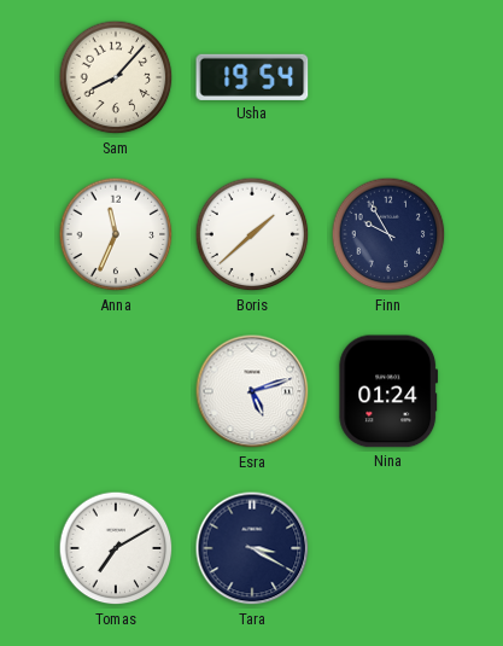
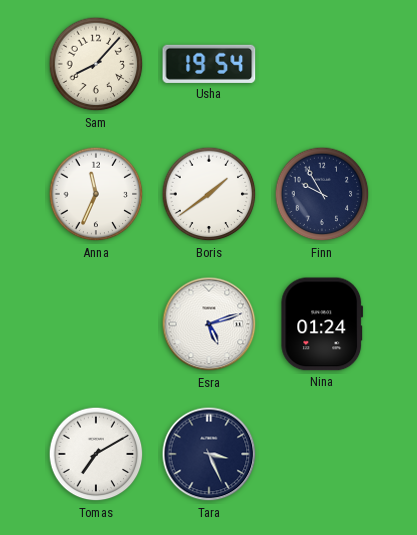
Boris: 1:38 -> 1:39 (209, 194)
Tara: 3:20 -> 3:26 (209, 454)
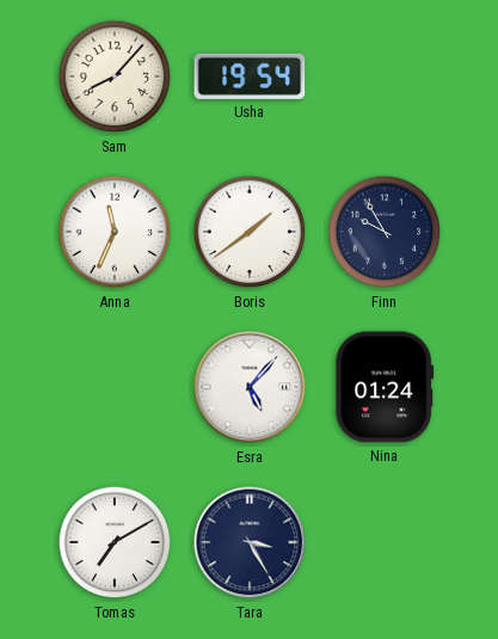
Esra: 5:12 -> 5:07 (250, 387)
Tara: 3:26 -> 3:25 (250, 542)
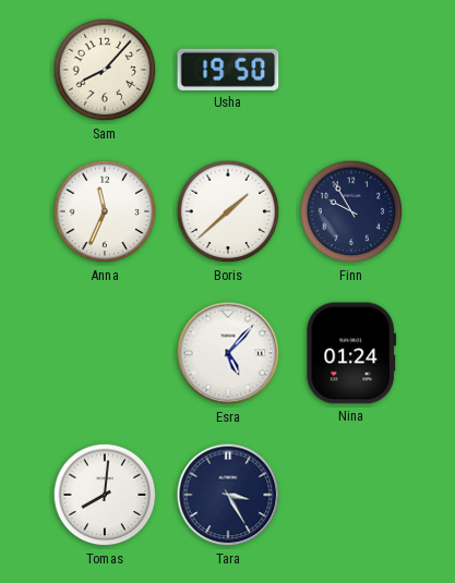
Usha: 19:54 -> 19:50 (228, 70)
Boris: 1:39 -> 1:38 (228, 211)
Tomas: 7:10 -> 8:01 (105, 495)
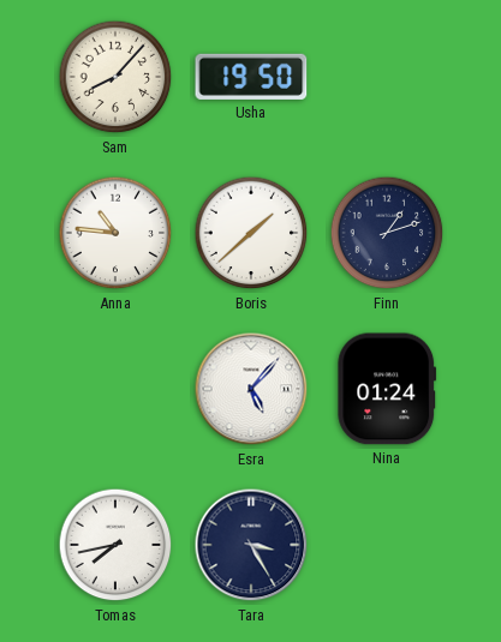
Anna: 11:34 -> 10:46 (115, 233)
Finn: 9:55 -> 1:12 (387, 233)
Tomas: 8:01 -> 7:43 (115, 545)
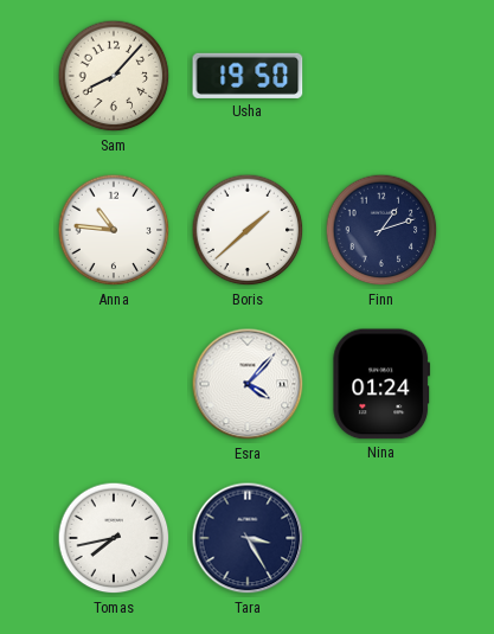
Esra: 5:07 -> 4:07 (248, 384)
